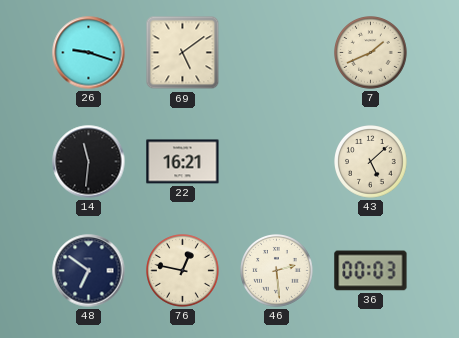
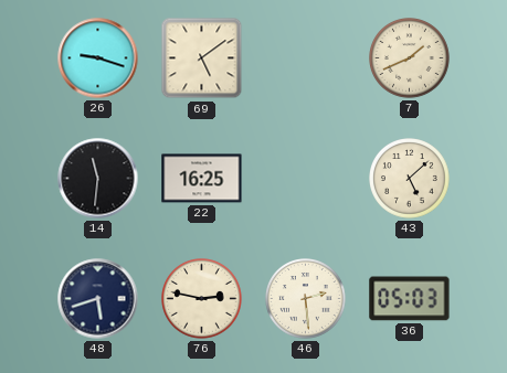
22: 16:21 -> 16:25 (202, 179)
48: 6:51 -> 5:42 (98, 299)
76: 12:47 -> 2:47 (202, 299)
36: 00:03 -> 05:03 (410, 299)
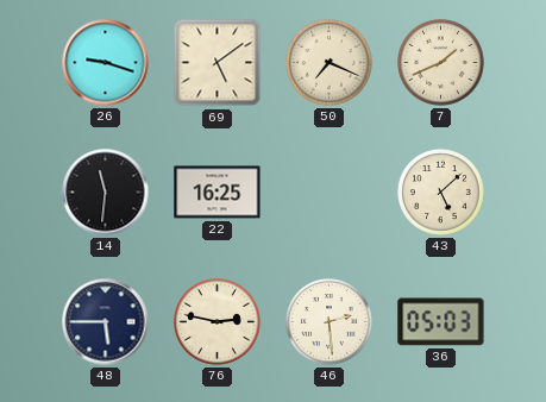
50: none -> 7:19 (330, 63)
48: 5:42 -> 5:45 (106, 322)
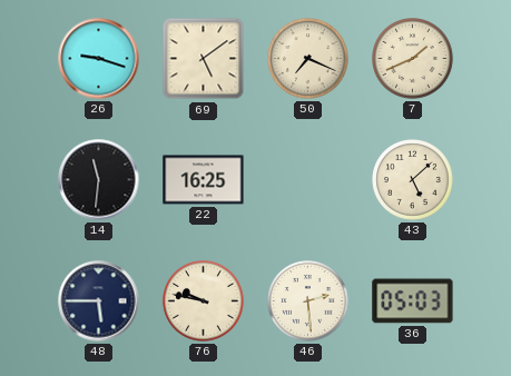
76: 2:47 -> 9:47 (204, 301)
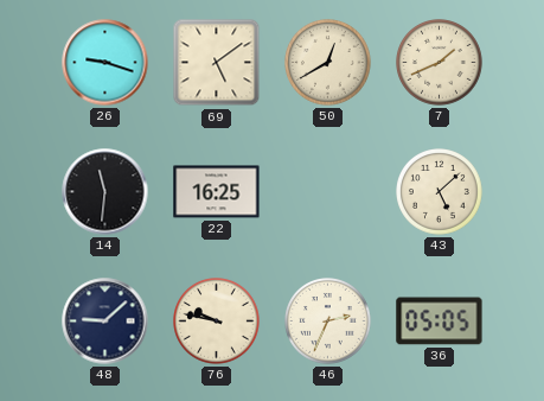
50: 7:19 -> 12:40 (328, 63)
48: 5:45 -> 9:08 (105, 322)
46: 2:29 -> 2:34 (328, 322)
36: 05:03 -> 05:05 (440, 322)
